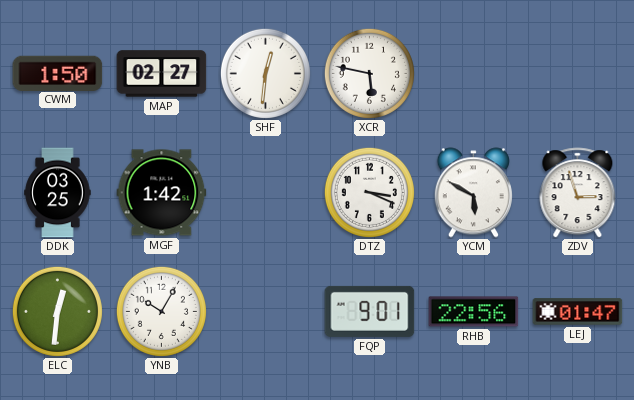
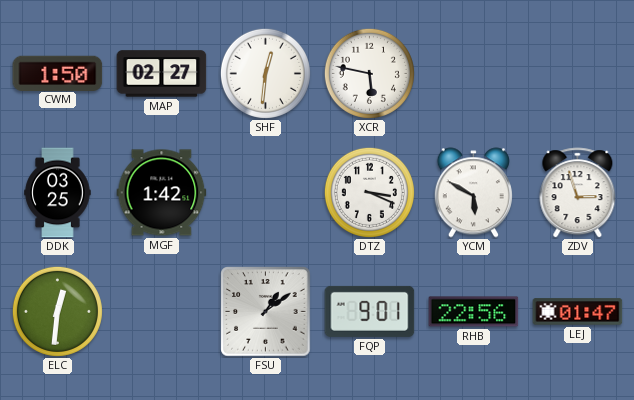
YNB: 10:05 -> none (161, 311)
FSU: none -> 1:09 (266, 312)
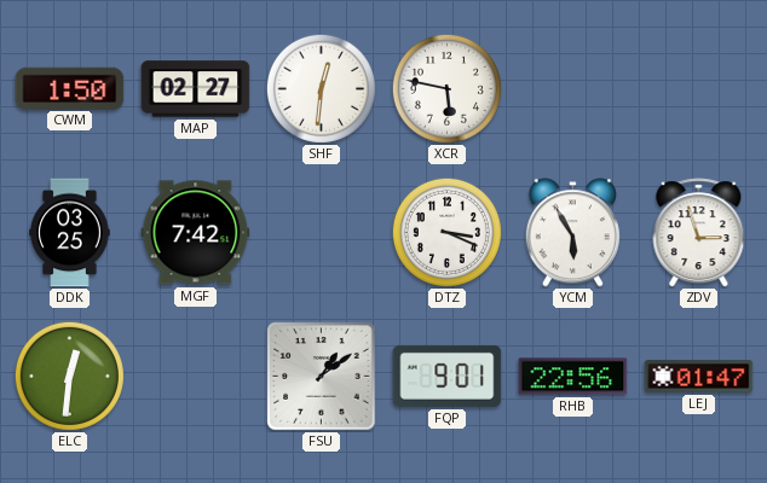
MGF: 1:42 -> 7:42 (196, 233)
YCM: 5:50 -> 5:55 (572, 233)
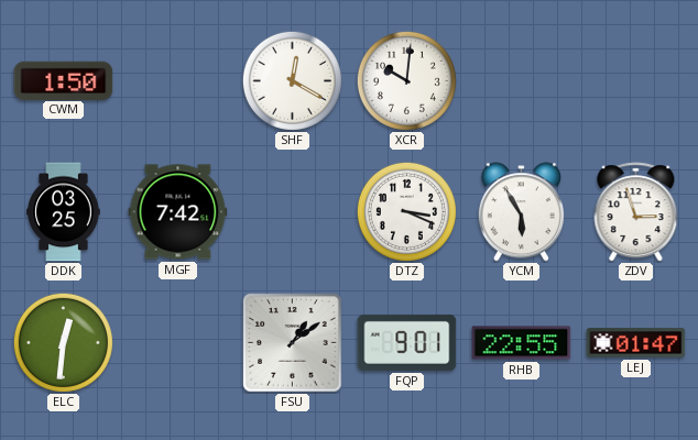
MAP: 02:27 -> none (196, 89)
SHF: 12:31 -> 12:20 (292, 80)
XCR: 5:47 -> 10:01 (406, 80)
RHB: 22:56 -> 22:55 (522, 343)
